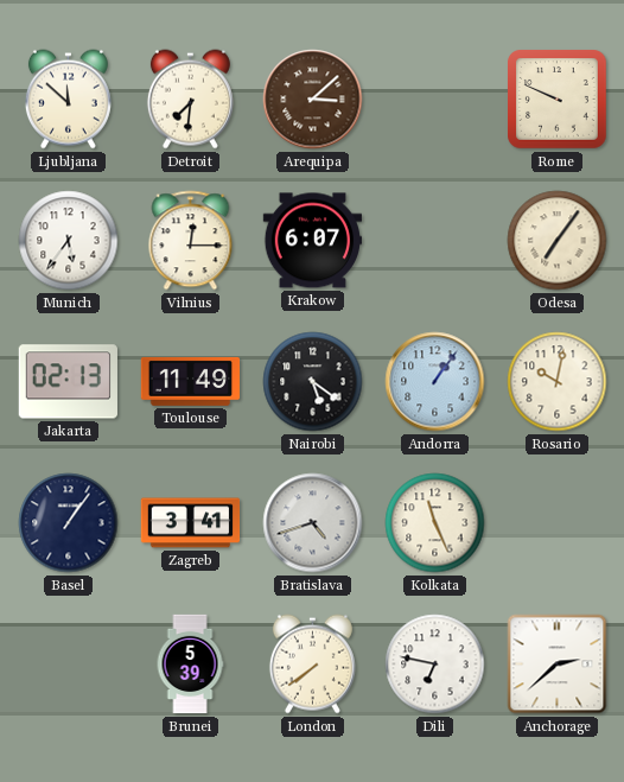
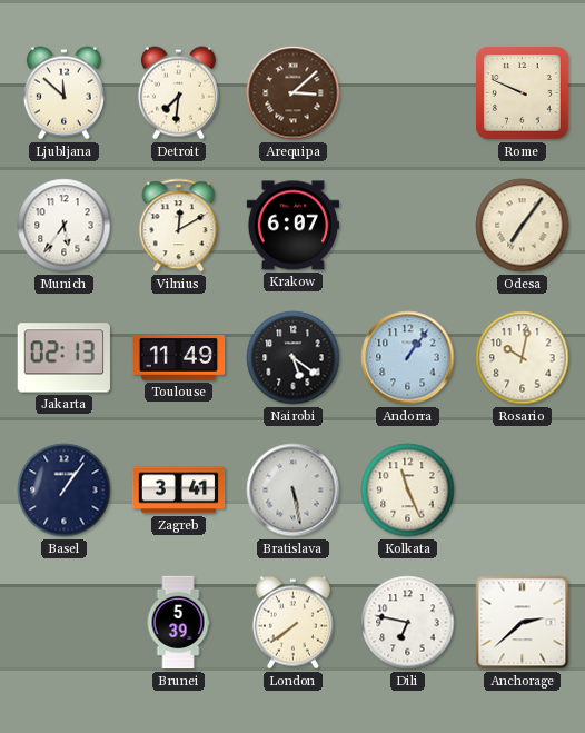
Vilnius: 12:15 -> 12:10 (179, 226)
Bratislava: 4:42 -> 5:28 (294, 491)
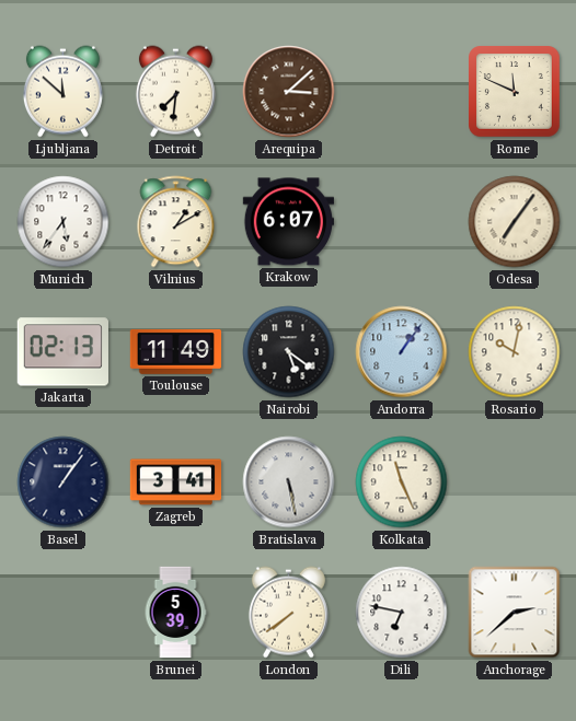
Rome: 9:49 -> 11:49 (515, 92)
Vilnius: 12:10 -> 1:10 (176, 222)
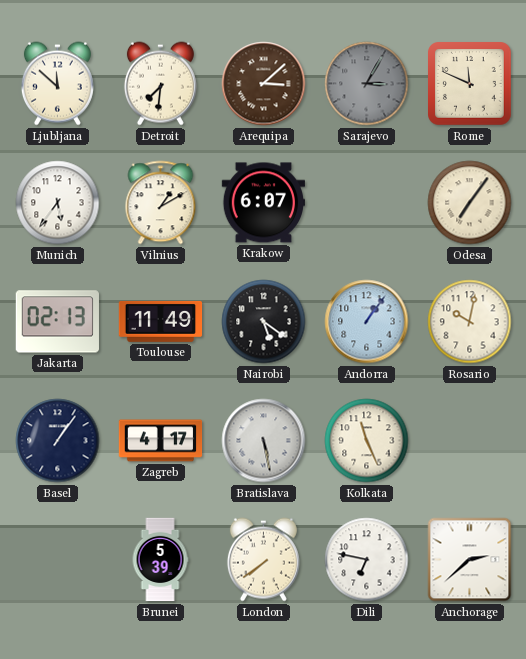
Sarajevo: none -> 3:05 (367, 84)
Zagreb: 3:41 -> 4:17 (161, 441)
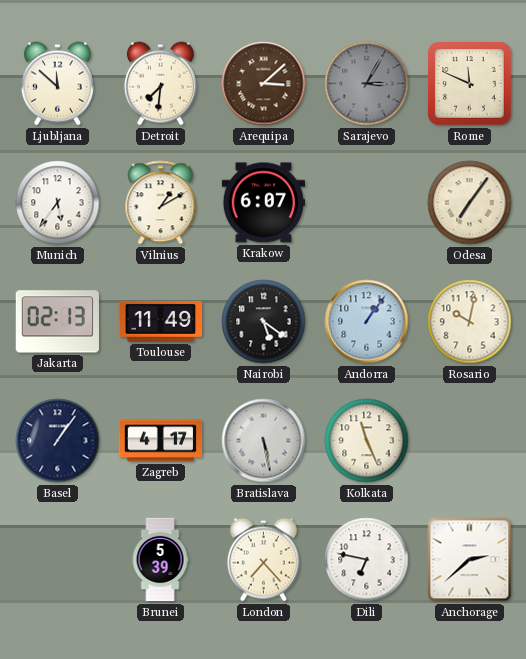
London: 7:39 -> 7:23 (263, 560)
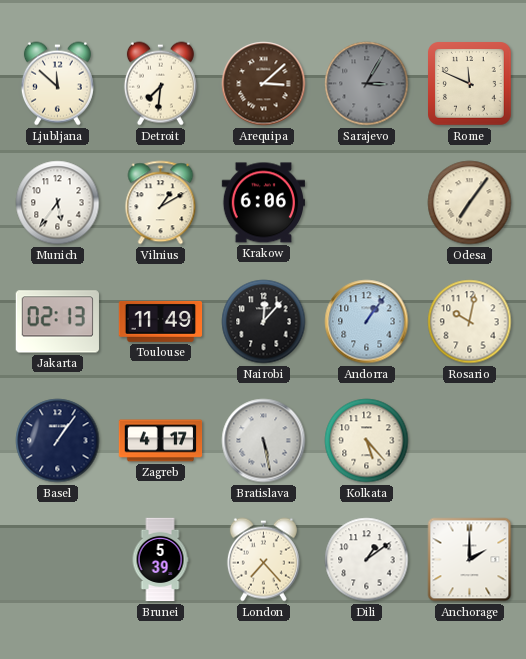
Krakow: 6:07 -> 6:06 (263, 203)
Nairobi: 5:21 -> 12:07 (264, 322)
Kolkata: 11:26 -> 5:23 (367, 441)
Dili: 6:47 -> 1:09 (367, 560)
Anchorage: 2:38 -> 2:00 (470, 560)
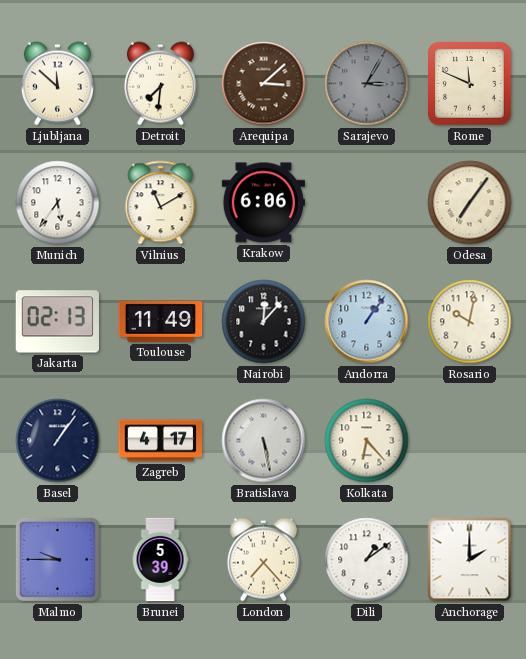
Vilnius: 1:10 -> 11:10 (161, 203)
Kolkata: 5:23 -> 6:23 (367, 441)
Malmo: none -> 9:45 (57, 559)
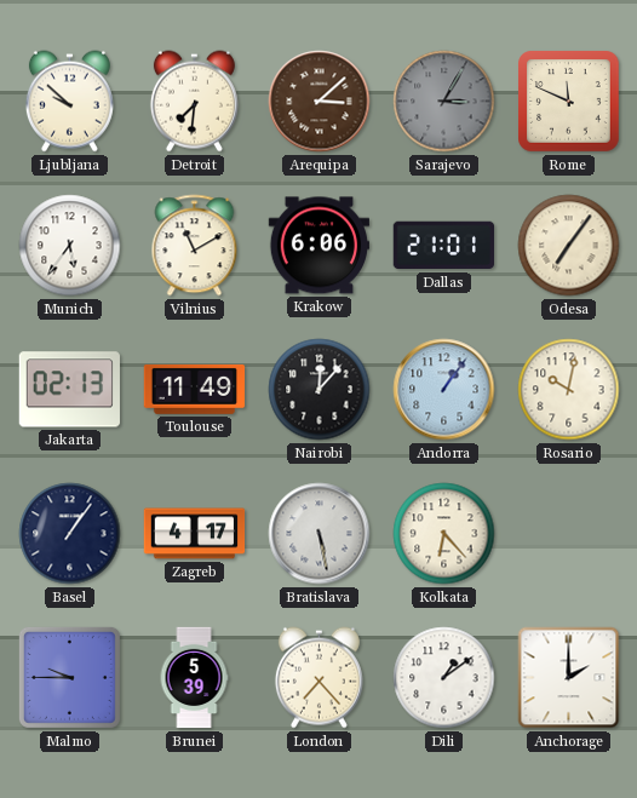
Ljubljana: 11:52 -> 9:52 (69, 102)
Dallas: none -> 21:01 (443, 246)
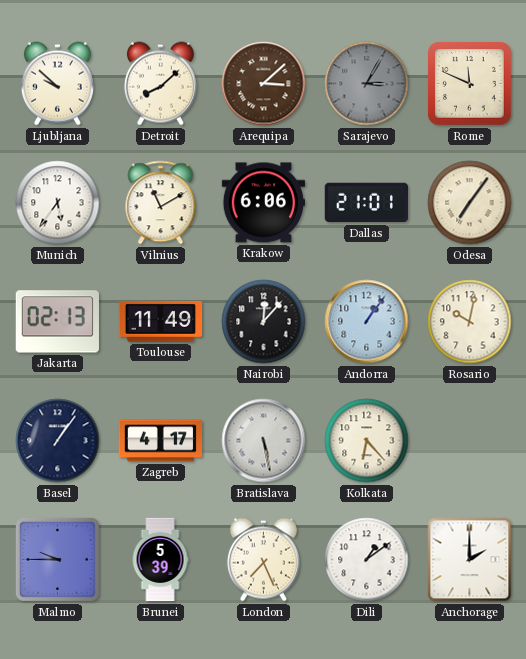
Detroit: 7:31 -> 8:08 (160, 84)
London: 7:23 -> 7:26 (263, 560)
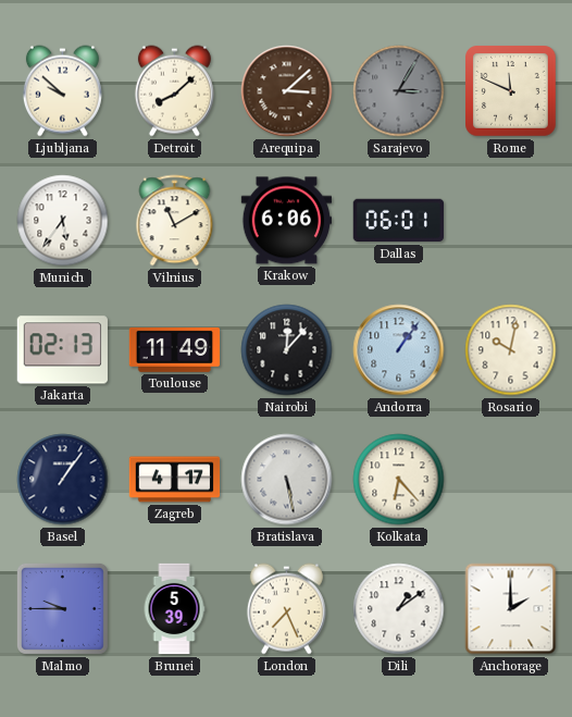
Dallas: 21:01 -> 06:01 (398, 221)
Odesa: 7:06 -> none (470, 203)
